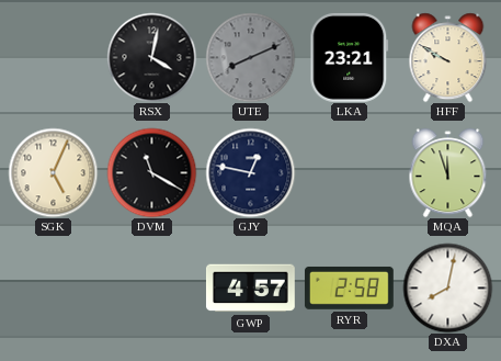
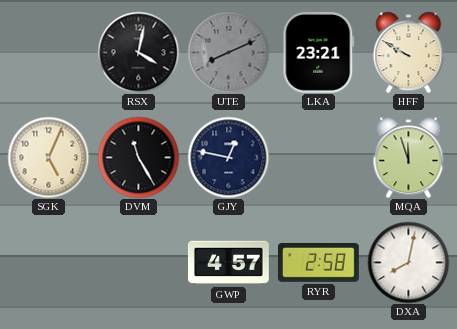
DVM: 11:20 -> 11:25 (138, 157)
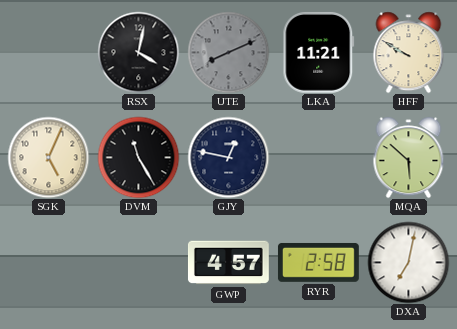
LKA: 23:21 -> 11:21 (319, 52)
MQA: 11:57 -> 5:52 (409, 157)
DXA: 8:02 -> 7:02 (408, 262)
